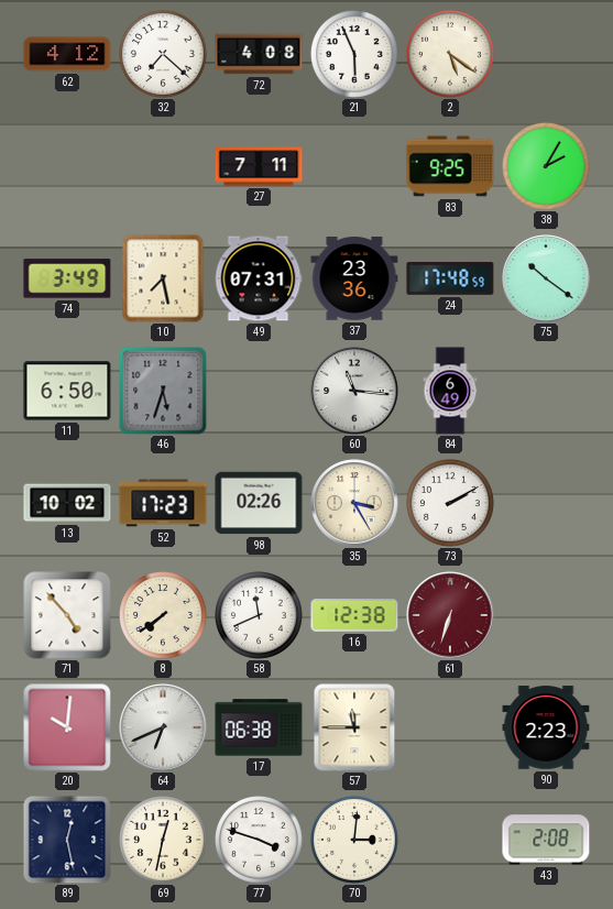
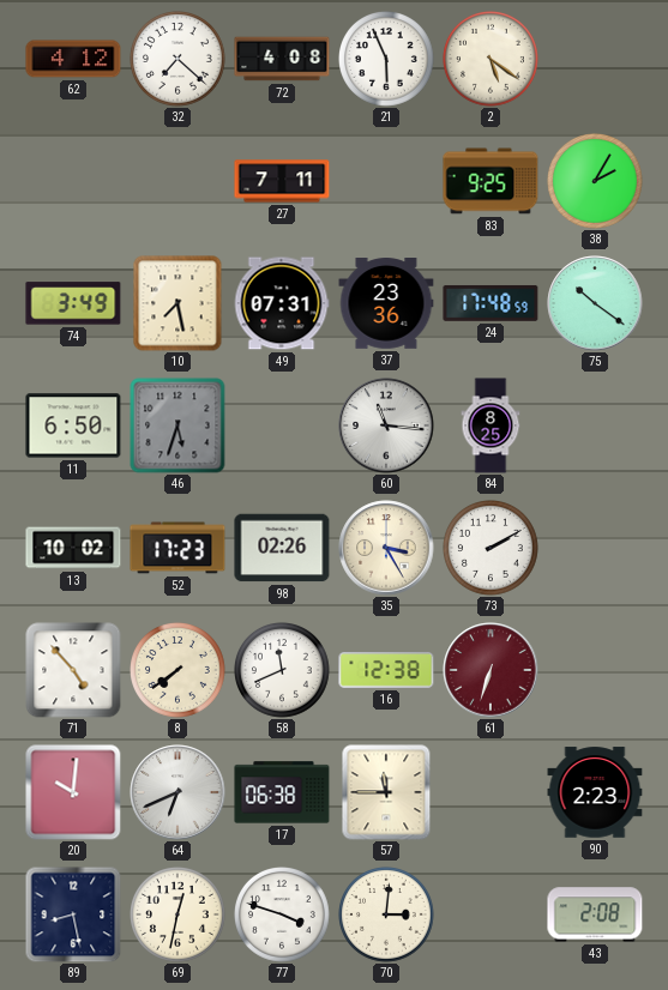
84: 6:49 -> 8:25 (491, 425)
89: 12:28 -> 8:28 (73, 914)
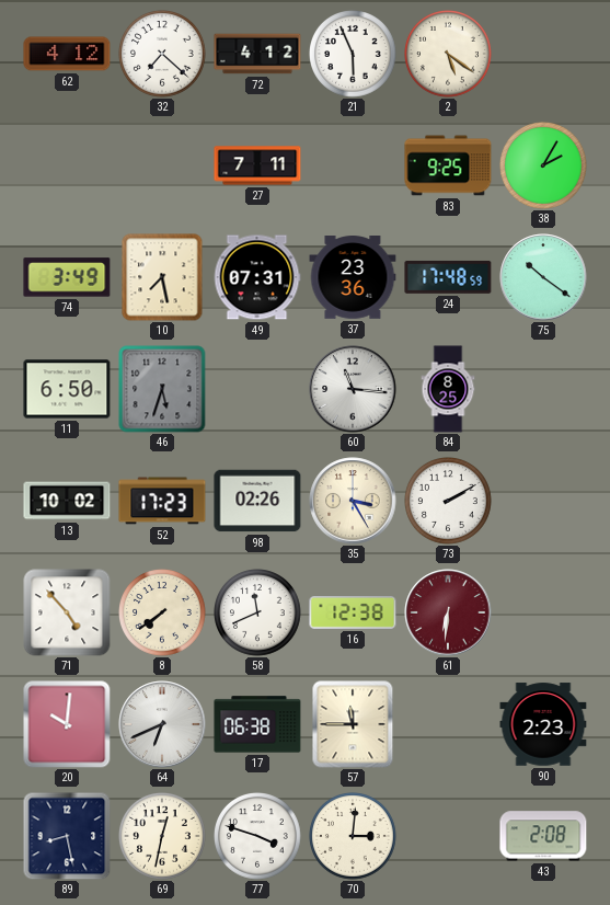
72: 4:08 -> 4:12 (257, 54)
61: 6:33 -> 6:31 (448, 612)
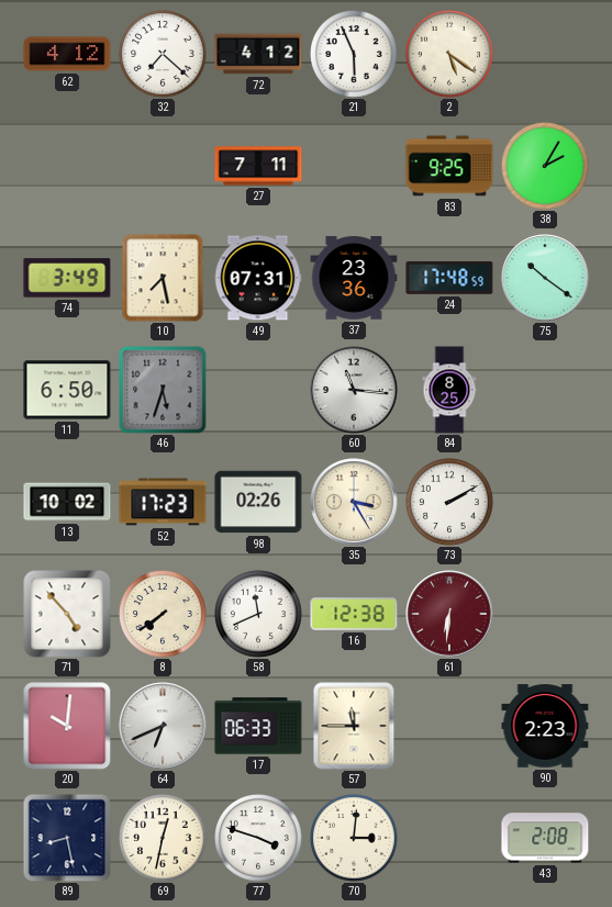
17: 06:38 -> 06:33 (258, 726)
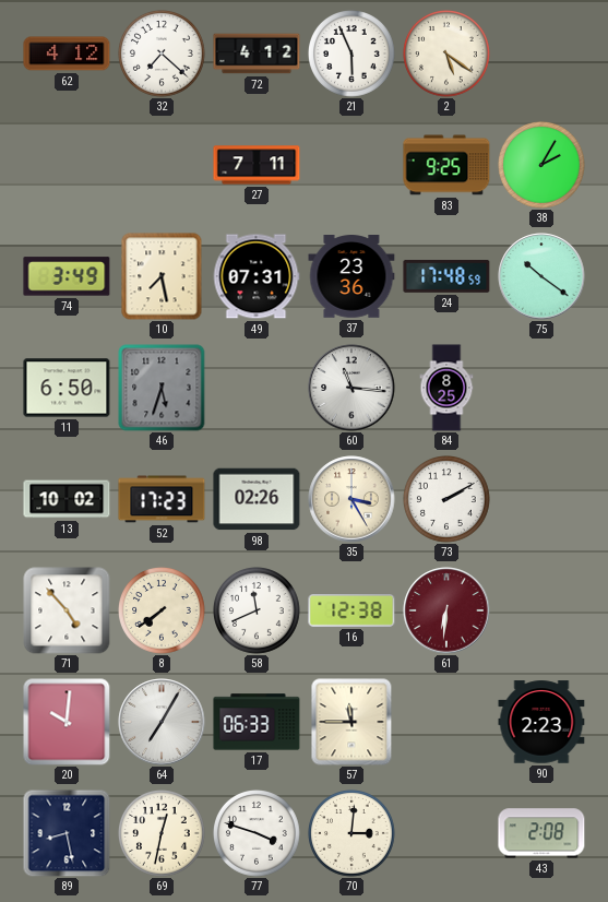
64: 6:41 -> 7:05 (162, 722)
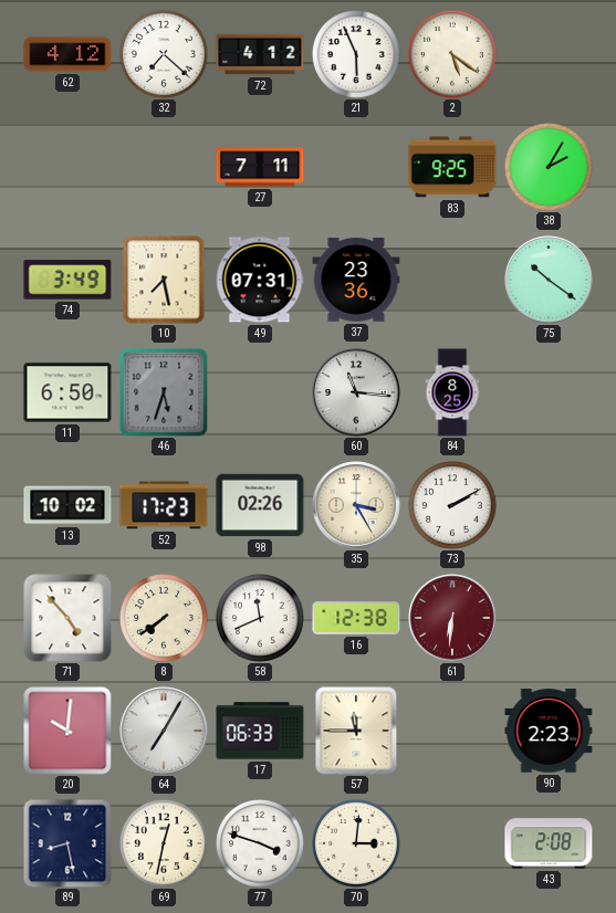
24: 17:48 -> none (446, 276)
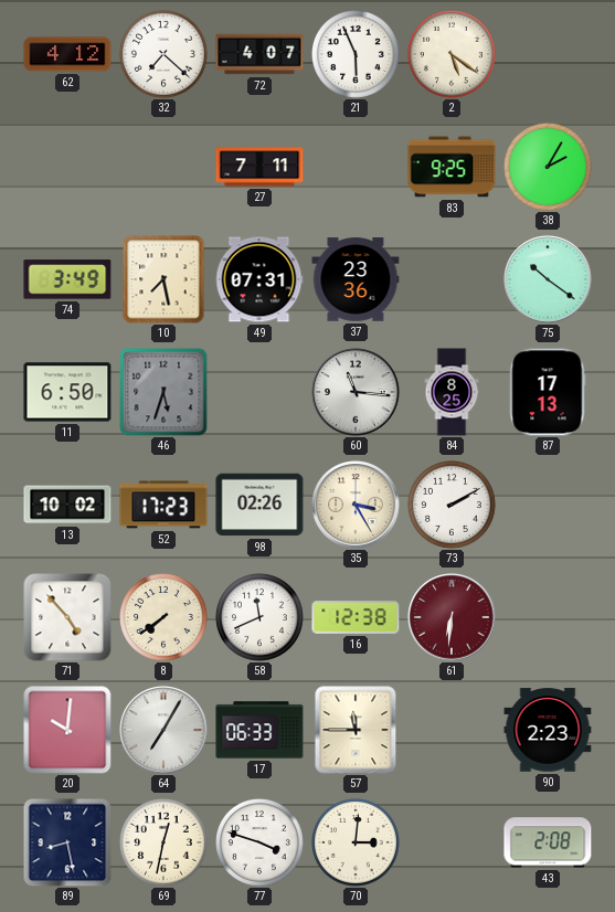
72: 4:12 -> 4:07 (259, 54)
87: none -> 17:13 (548, 392)
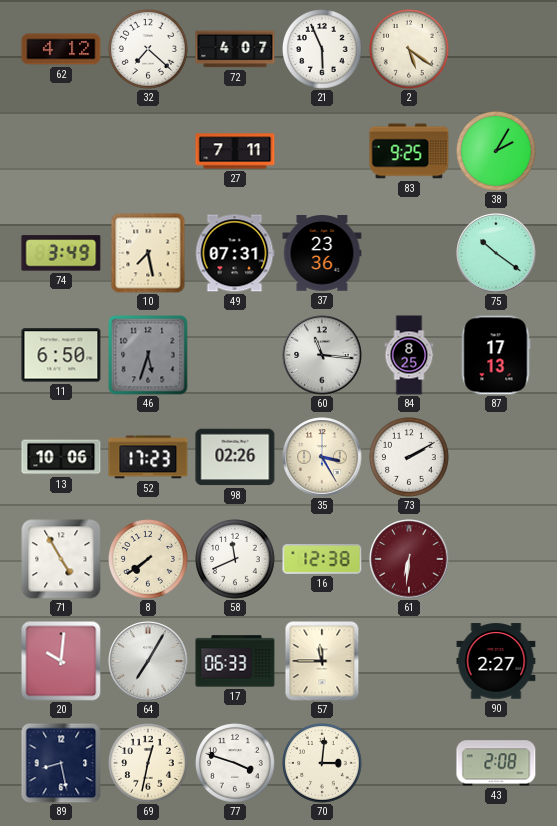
13: 10:02 -> 10:06 (61, 457)
71: 4:53 -> 4:55 (61, 559)
90: 2:23 -> 2:27 (496, 661)
